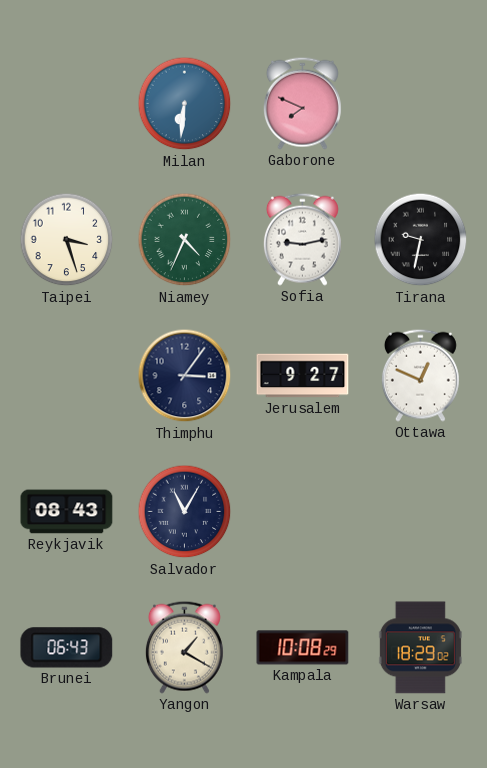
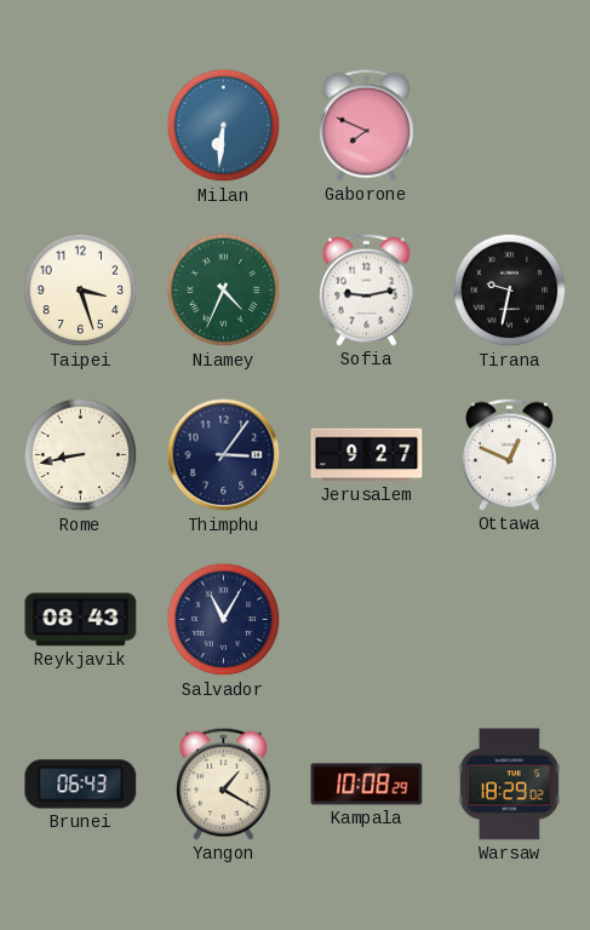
Rome: none -> 8:43 (81, 455)
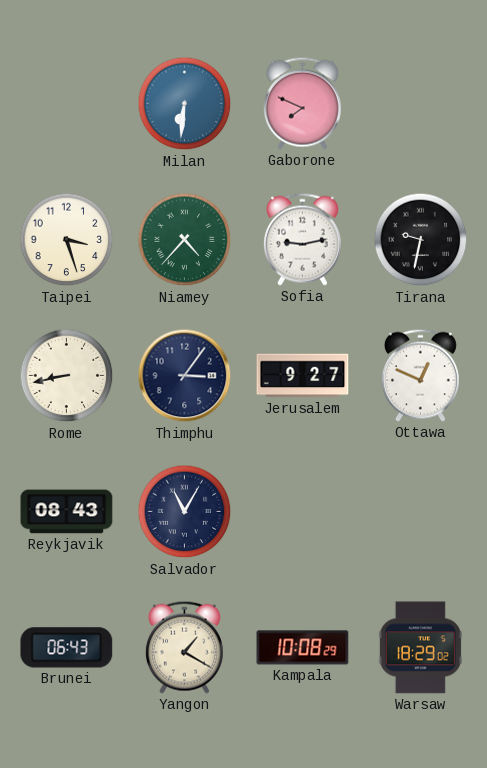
Niamey: 4:34 -> 4:37 (185, 240)
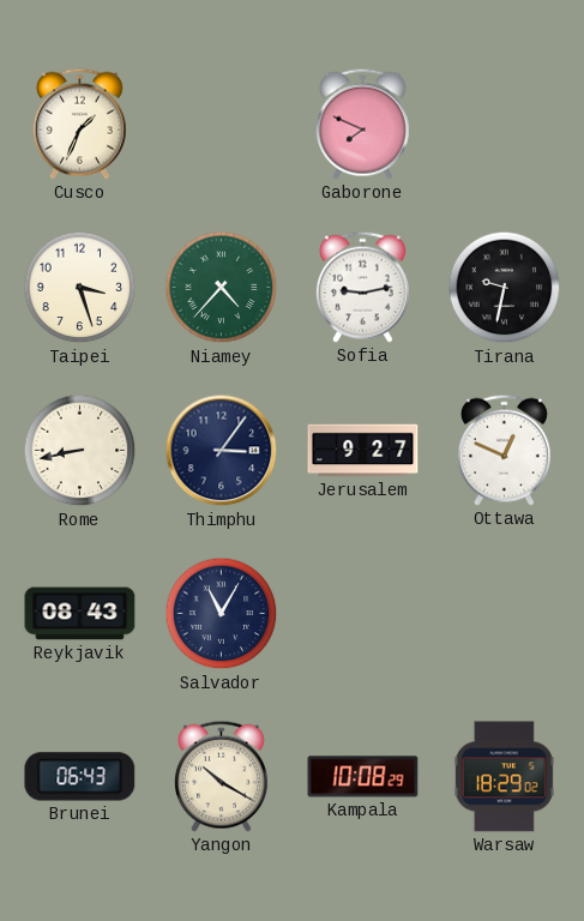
Cusco: none -> 1:34 (79, 124)
Milan: 6:31 -> none (185, 104)
Yangon: 1:20 -> 10:20 (221, 776)
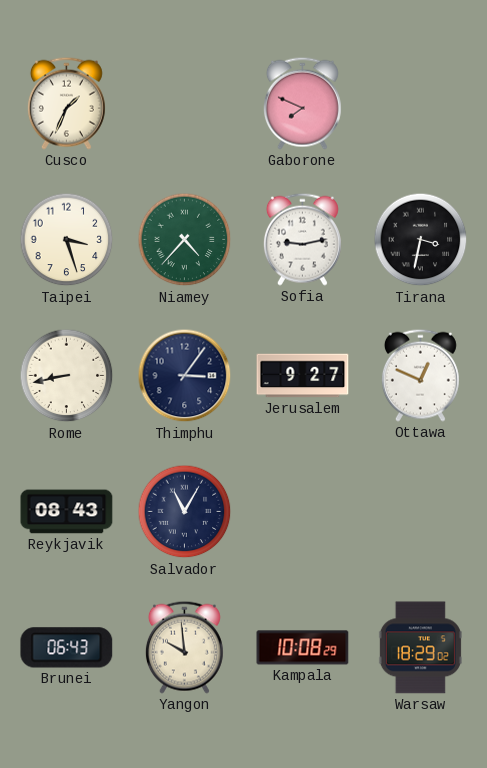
Tirana: 9:32 -> 3:32 (421, 240)
Yangon: 10:20 -> 9:59 (184, 647)
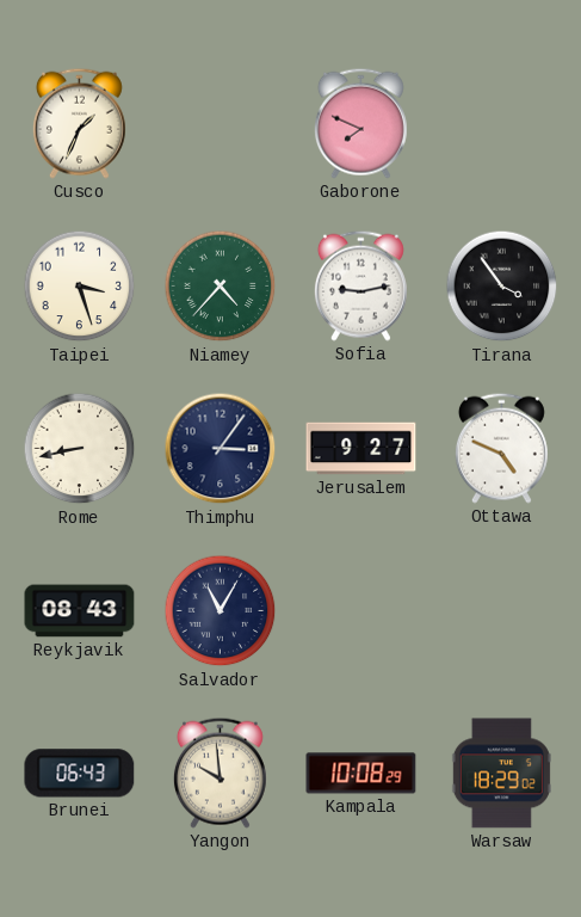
Tirana: 3:32 -> 3:54 (502, 287)
Ottawa: 12:49 -> 4:49 (501, 448)
